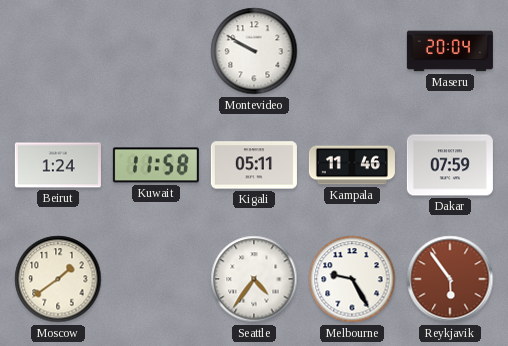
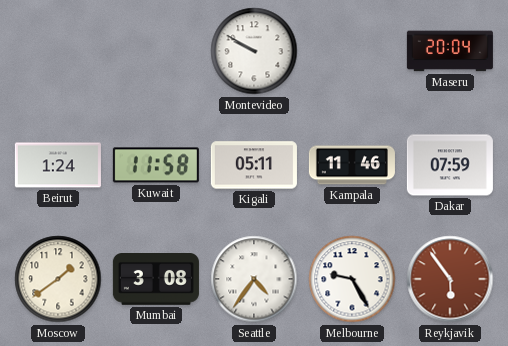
Mumbai: none -> 3:08 (156, 280)
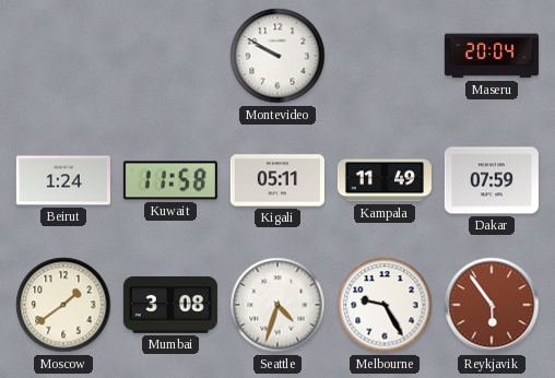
Kampala: 11:46 -> 11:49 (385, 180)
Seattle: 4:36 -> 4:33 (277, 305)
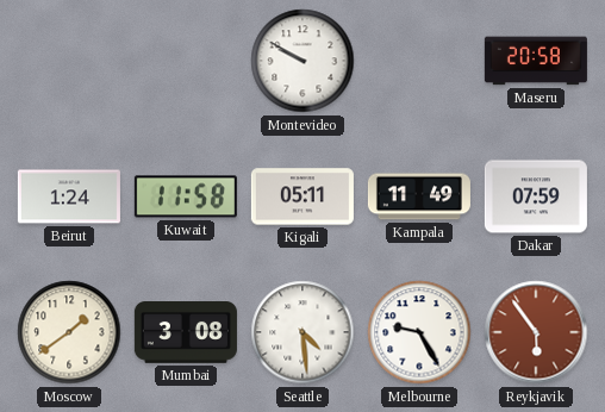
Maseru: 20:04 -> 20:58 (536, 61)
Seattle: 4:33 -> 4:29 (302, 332)
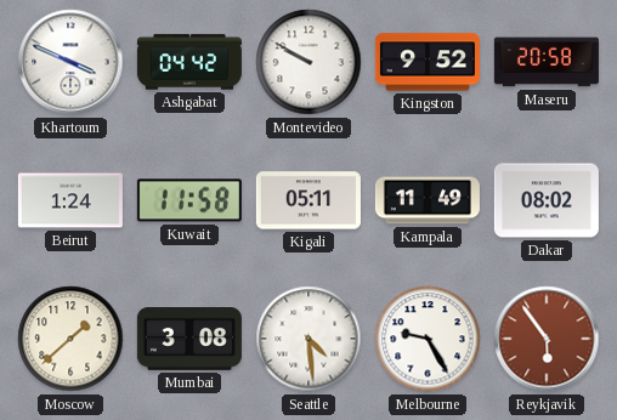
Khartoum: none -> 3:49 (70, 62)
Ashgabat: none -> 04:42 (189, 62)
Kingston: none -> 9:52 (428, 62)
Dakar: 07:59 -> 08:02 (547, 200)
Moscow: 1:39 -> 1:38 (70, 339)
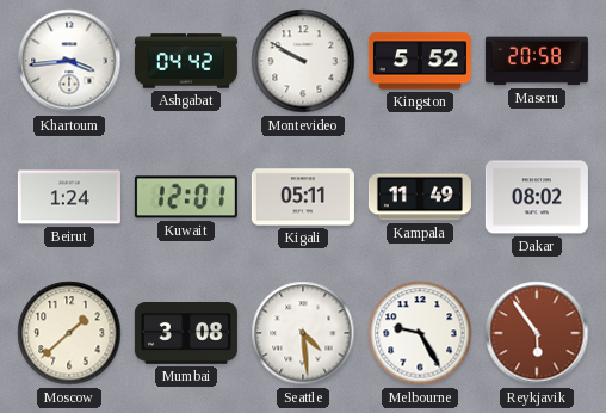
Khartoum: 3:49 -> 3:44 (69, 61)
Kingston: 9:52 -> 5:52 (420, 61)
Kuwait: 11:58 -> 12:01 (186, 197)
